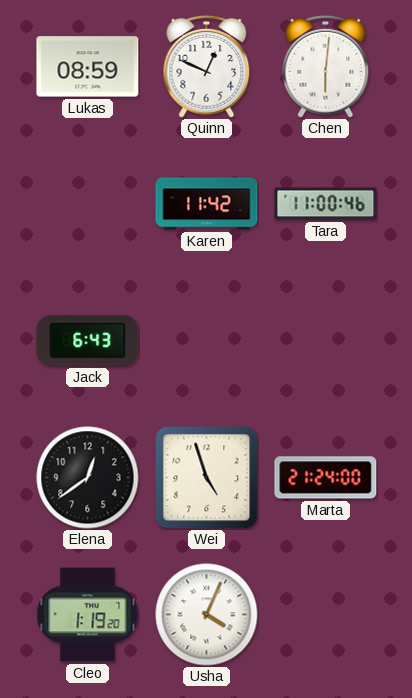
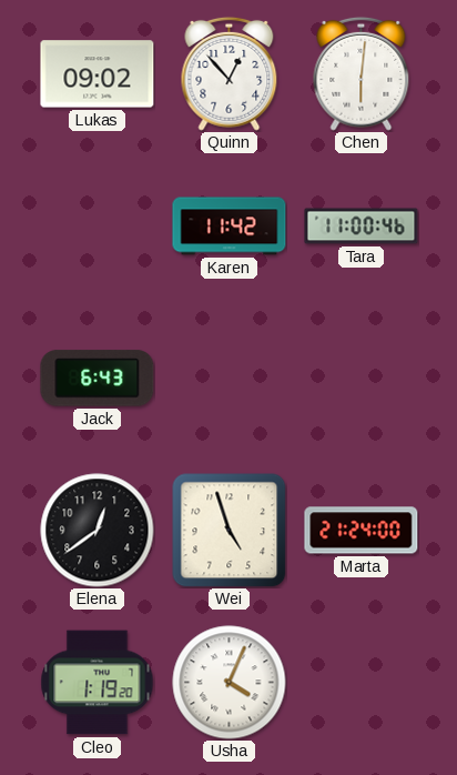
Lukas: 08:59 -> 09:02 (98, 74)
Quinn: 12:49 -> 12:53 (230, 73)
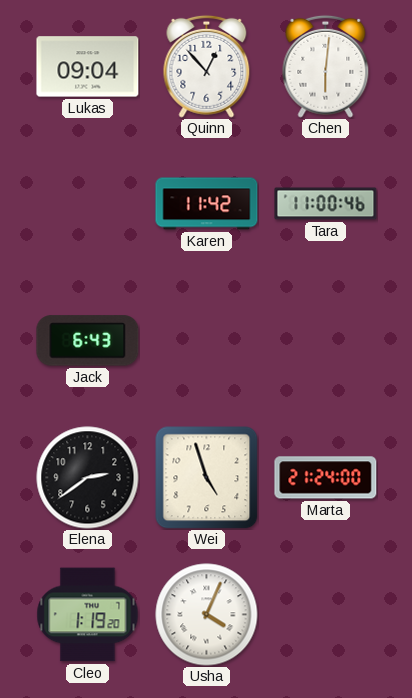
Lukas: 09:02 -> 09:04 (88, 67)
Elena: 12:39 -> 2:39 (88, 478)
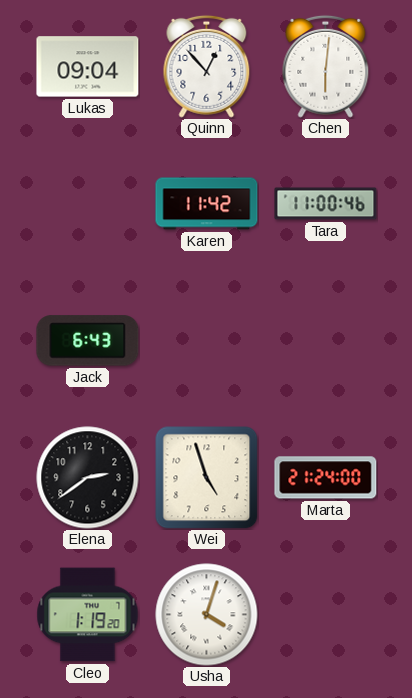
Usha: 4:04 -> 4:03 (207, 615)
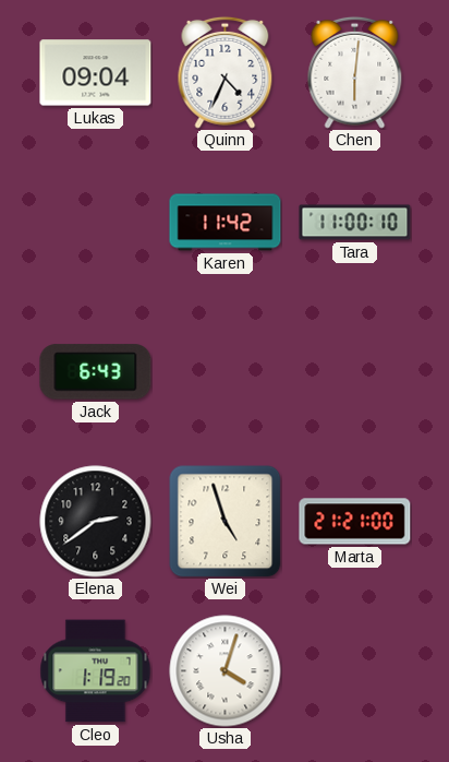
Quinn: 12:53 -> 4:34 (226, 72)
Tara: 11:00:46 -> 11:00:10 (355, 223)
Marta: 21:24 -> 21:21 (355, 522)
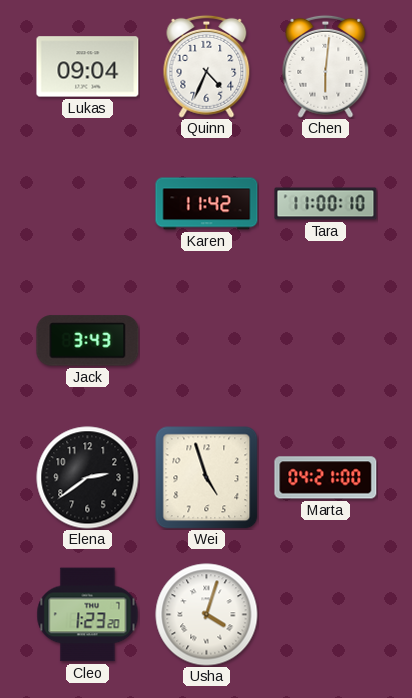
Jack: 6:43 -> 3:43 (88, 341)
Marta: 21:21 -> 04:21 (326, 478)
Cleo: 1:19 -> 1:23 (88, 615)
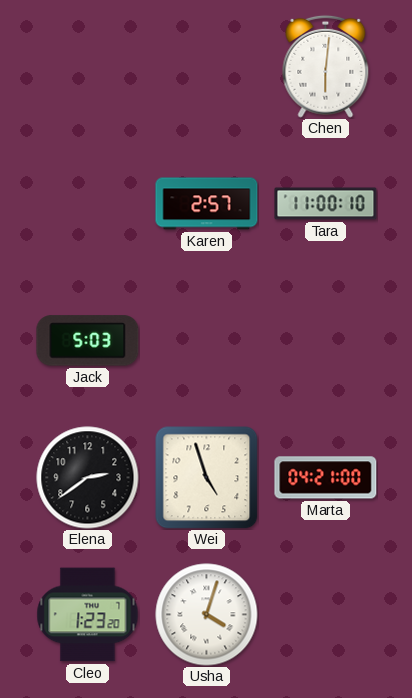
Lukas: 09:04 -> none (88, 67)
Quinn: 4:34 -> none (207, 66)
Karen: 11:42 -> 2:57 (207, 204)
Jack: 3:43 -> 5:03 (88, 341)
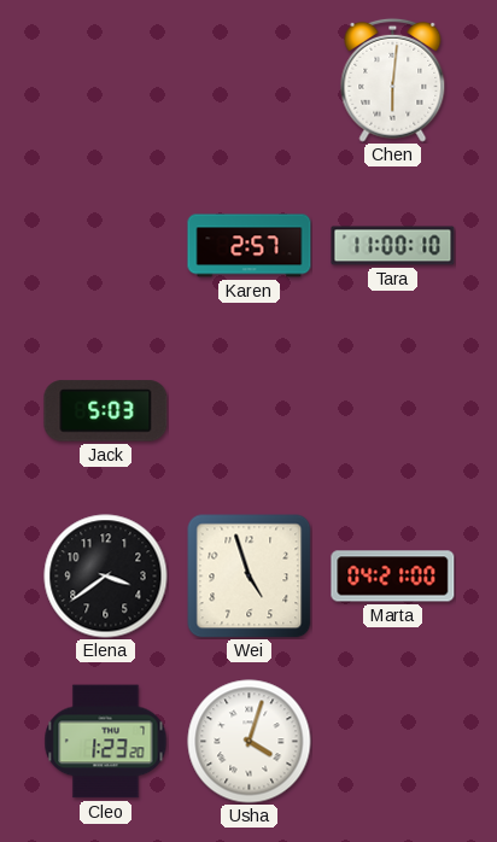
Elena: 2:39 -> 3:39 (106, 577)
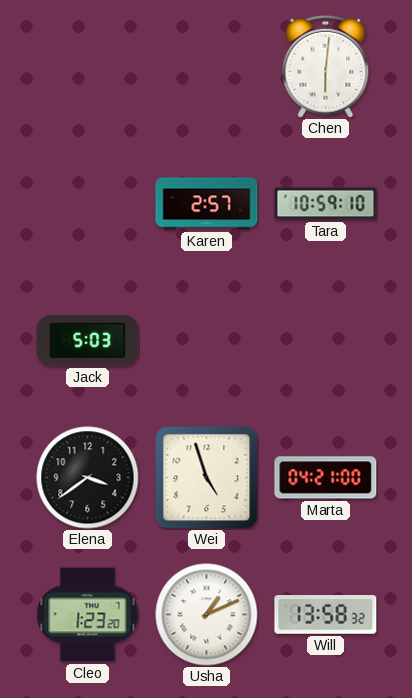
Tara: 11:00 -> 10:59 (326, 204)
Usha: 4:03 -> 1:11 (207, 615)
Will: none -> 13:58 (326, 615)
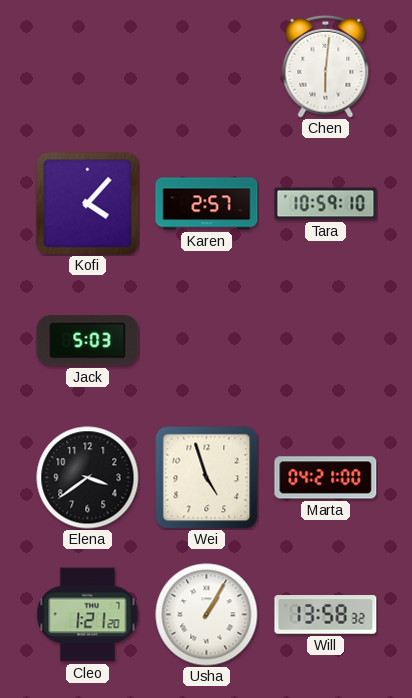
Kofi: none -> 4:07 (88, 204)
Cleo: 1:23 -> 1:21 (88, 615)
Usha: 1:11 -> 1:05 (207, 615)
